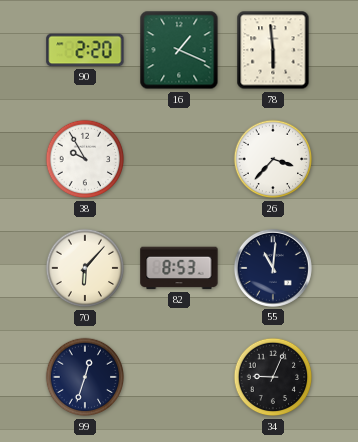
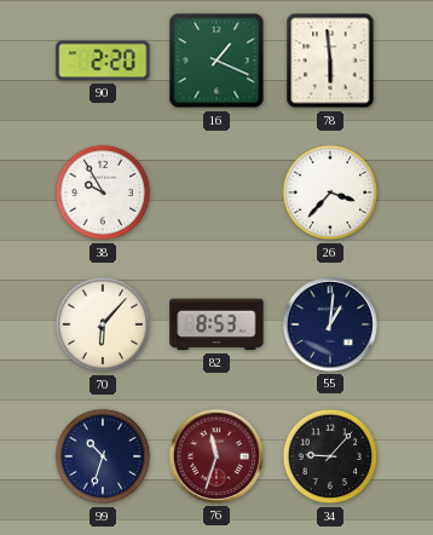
55: 11:01 -> 1:01 (330, 324)
99: 12:33 -> 10:33 (103, 456)
76: none -> 11:33 (217, 456)
34: 9:04 -> 9:07 (330, 456)
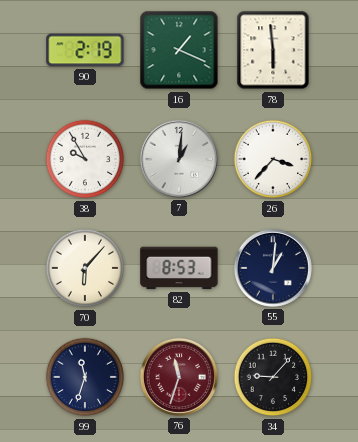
90: 2:20 -> 2:19 (85, 50)
7: none -> 1:01 (179, 159)
99: 10:33 -> 11:33 (85, 377)
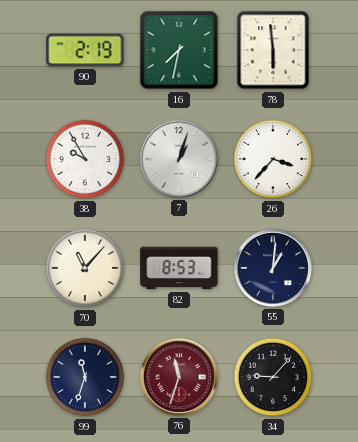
16: 1:19 -> 7:32 (179, 50)
7: 1:01 -> 1:03 (179, 159)
70: 6:07 -> 11:07 (85, 268)
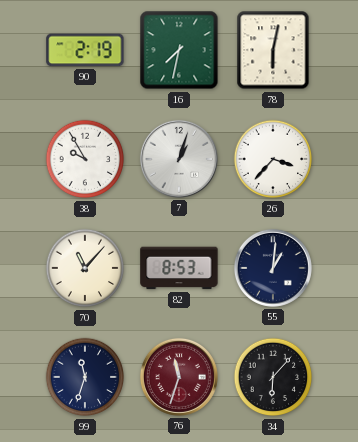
78: 5:59 -> 6:02 (273, 50)
34: 9:07 -> 6:07 (273, 377)
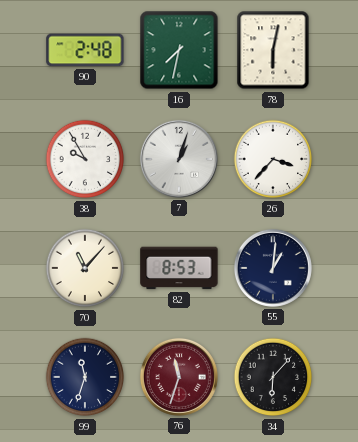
90: 2:19 -> 2:48 (85, 50)
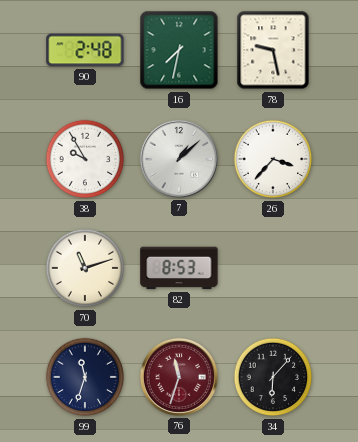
78: 6:02 -> 9:28 (273, 50)
7: 1:03 -> 1:08 (179, 159)
70: 11:07 -> 11:12 (85, 268)
55: 1:01 -> none (273, 268)
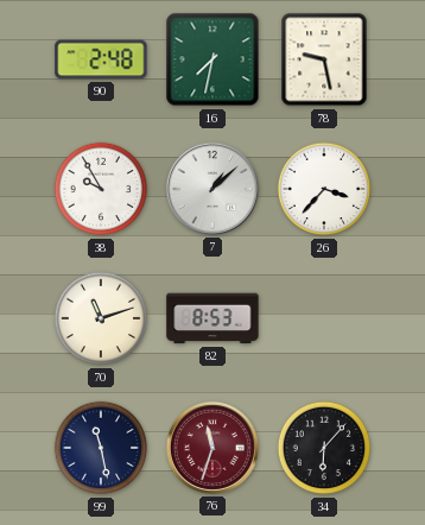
99: 11:33 -> 11:28 (101, 448)
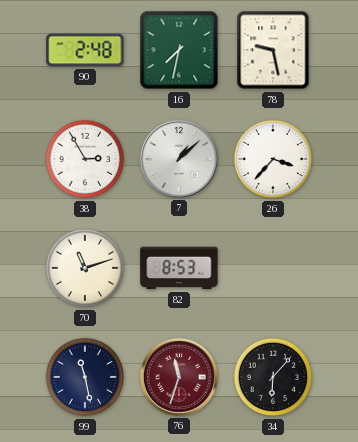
38: 9:55 -> 2:55 (85, 159)
